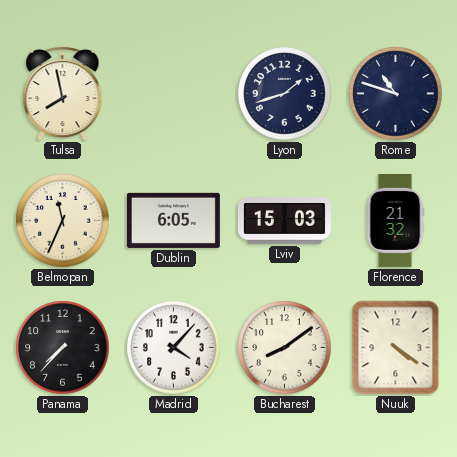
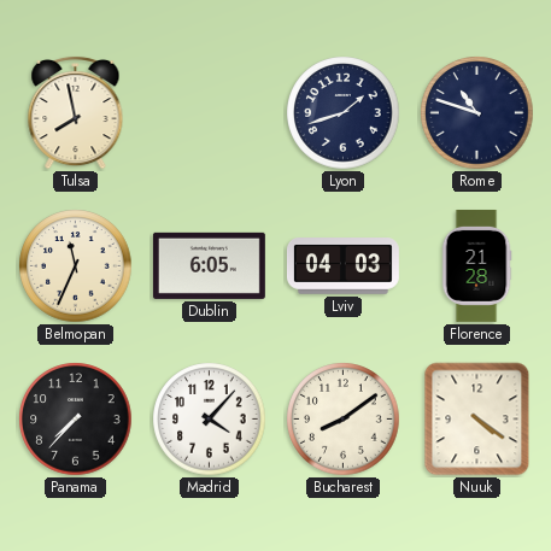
Lviv: 15:03 -> 04:03 (342, 266)
Florence: 21:32 -> 21:28 (476, 265)
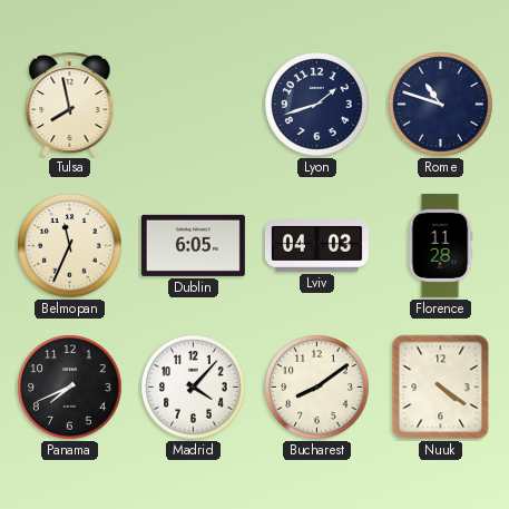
Florence: 21:28 -> 11:28 (440, 245)
Panama: 7:37 -> 7:41 (70, 388)
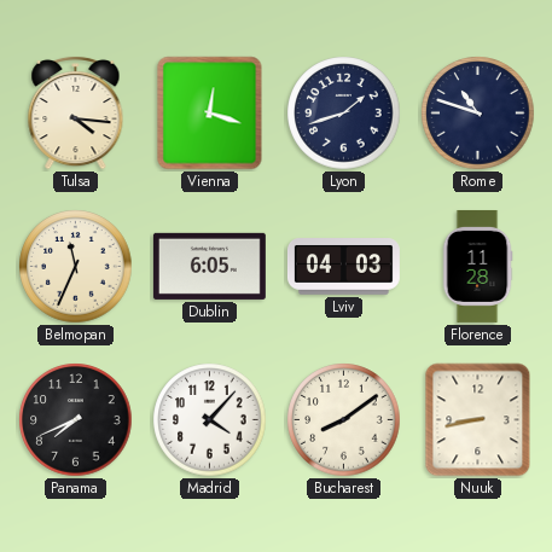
Tulsa: 7:58 -> 4:16 (76, 112)
Vienna: none -> 12:18 (210, 114)
Nuuk: 4:21 -> 8:43 (478, 420)
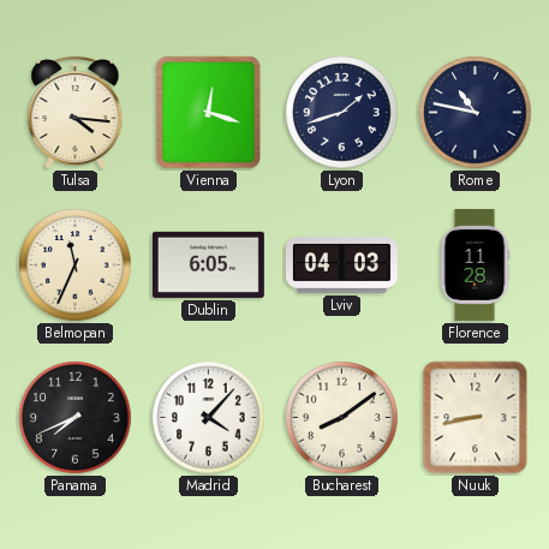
Rome: 10:48 -> 10:47 (476, 113)
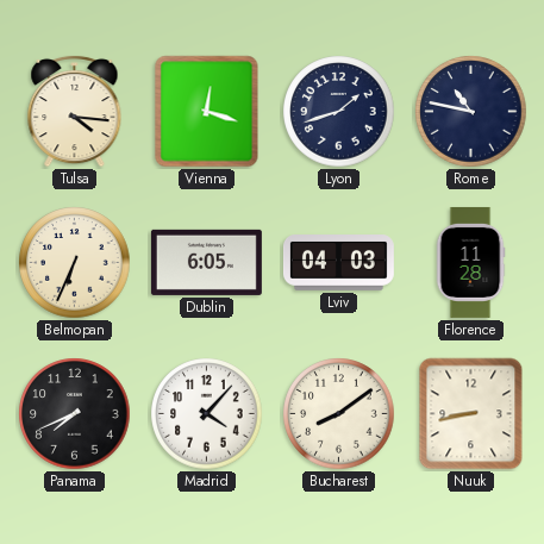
Belmopan: 11:34 -> 6:34 (75, 263)
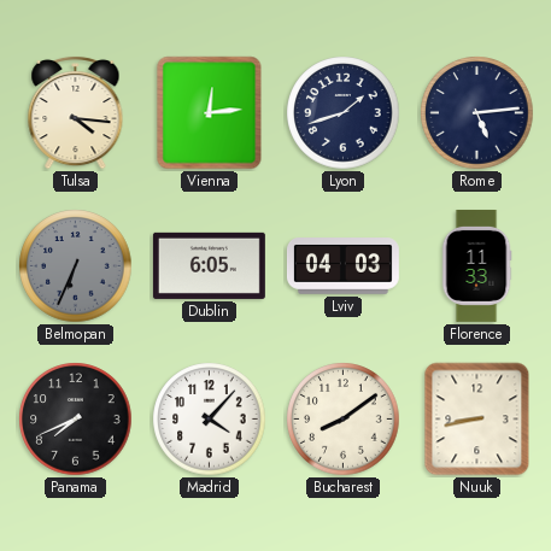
Vienna: 12:18 -> 12:14 (210, 113)
Rome: 10:47 -> 5:14 (477, 113)
Belmopan dial: cream -> grey (76, 266)
Florence: 11:28 -> 11:33 (476, 265)
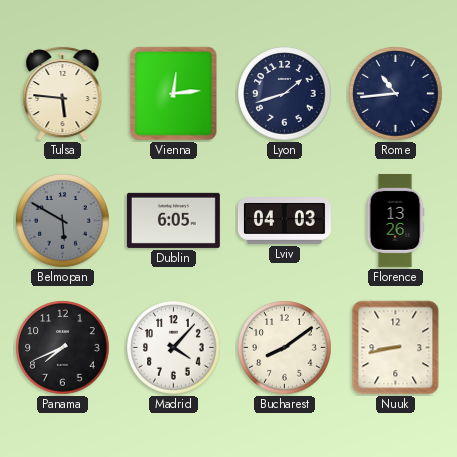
Tulsa: 4:16 -> 5:46 (63, 93)
Rome: 5:14 -> 10:44 (396, 94)
Belmopan: 6:34 -> 5:50 (63, 221)
Florence: 11:33 -> 13:26 (395, 220)
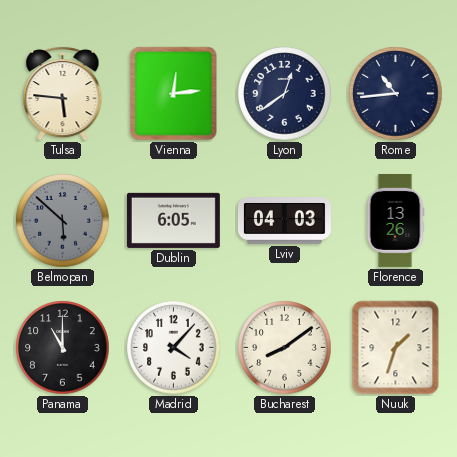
Lyon: 1:42 -> 12:39 (285, 94)
Belmopan: 5:50 -> 5:52 (63, 221)
Panama: 7:41 -> 11:00 (63, 348)
Nuuk: 8:43 -> 1:33 (396, 348)
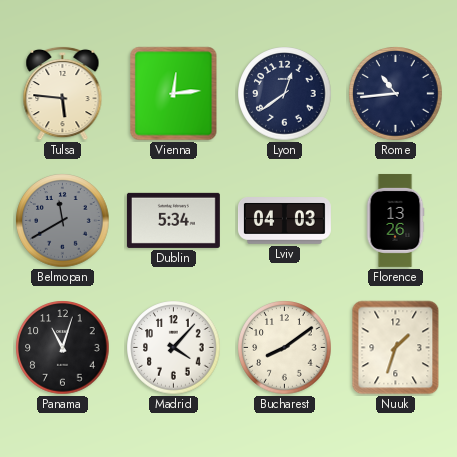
Belmopan: 5:52 -> 11:40 (63, 221)
Dublin: 6:05 -> 5:34 (173, 220)
Panama: 11:00 -> 11:03 (63, 348)
